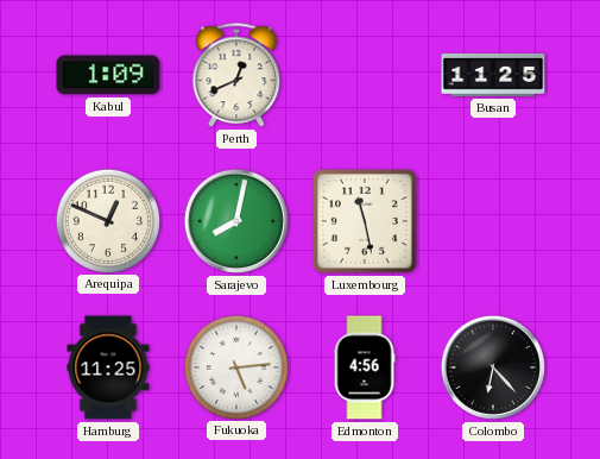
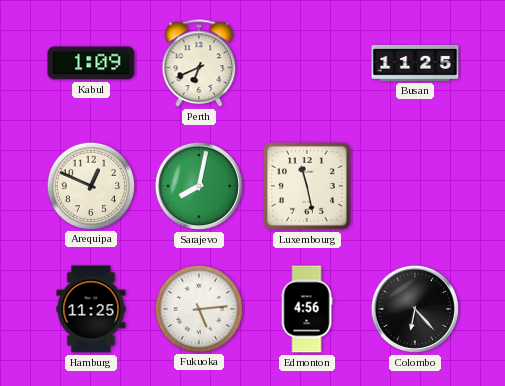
Perth: 12:41 -> 6:41 (199, 64)
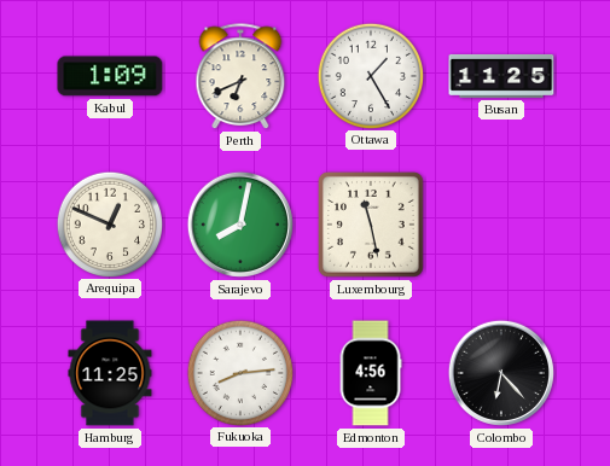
Ottawa: none -> 1:25 (370, 75)
Fukuoka: 5:14 -> 8:14 (239, 372)
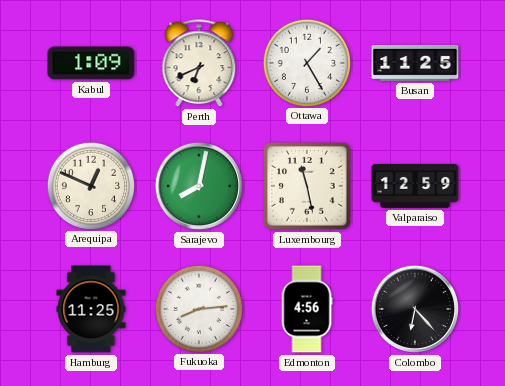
Valparaiso: none -> 12:59 (415, 187)
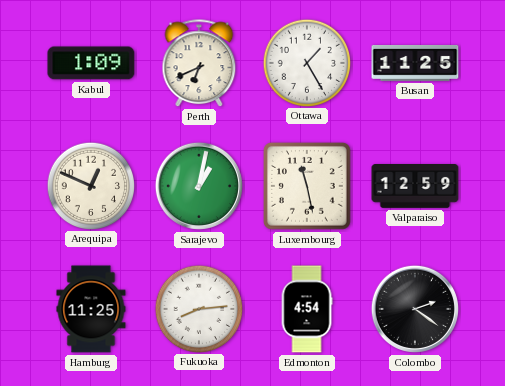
Sarajevo: 8:02 -> 1:02 (199, 186)
Edmonton: 4:56 -> 4:54 (307, 309)
Colombo: 6:23 -> 2:21 (415, 309)
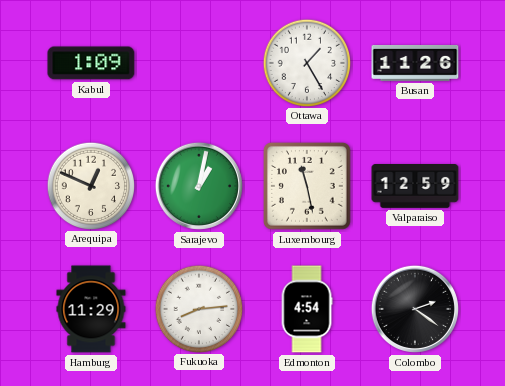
Perth: 6:41 -> none (199, 64)
Busan: 11:25 -> 11:26 (415, 63)
Hamburg: 11:25 -> 11:29 (91, 309)
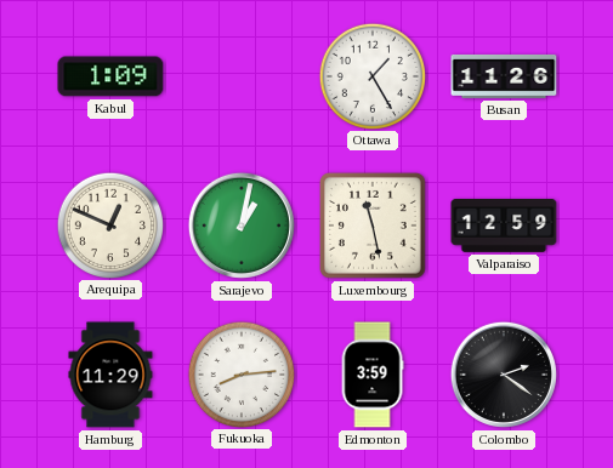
Edmonton: 4:54 -> 3:59 (373, 375)
